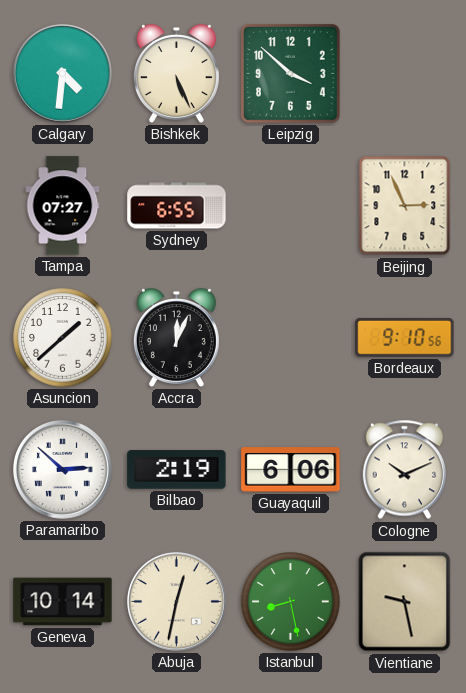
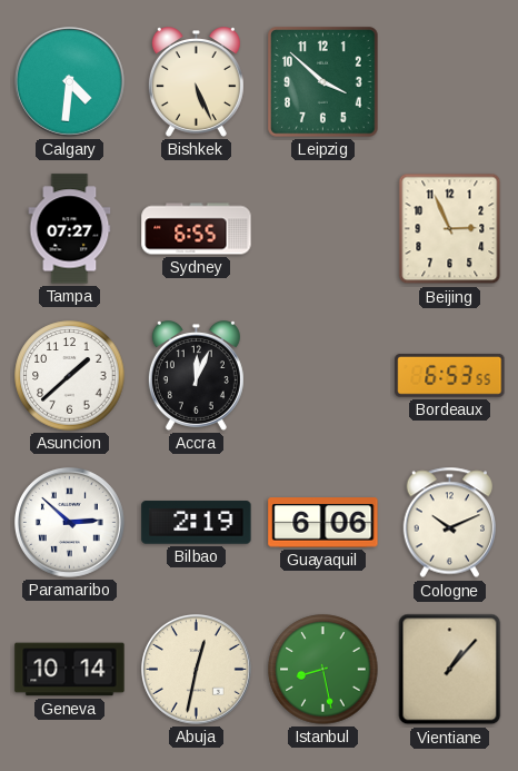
Bordeaux: 9:10 -> 6:53 (450, 375)
Vientiane: 9:28 -> 1:07 (450, 670)
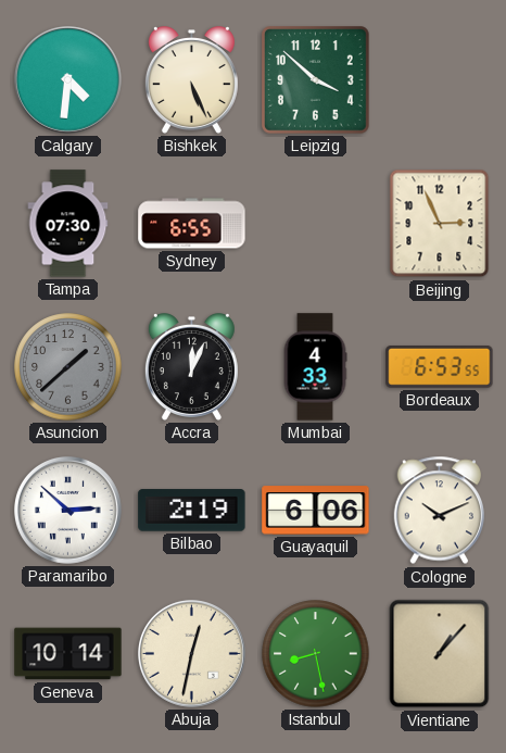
Tampa: 07:27 -> 07:30 (68, 224)
Asuncion dial: white -> grey (68, 367)
Mumbai: none -> 4:33 (315, 367)
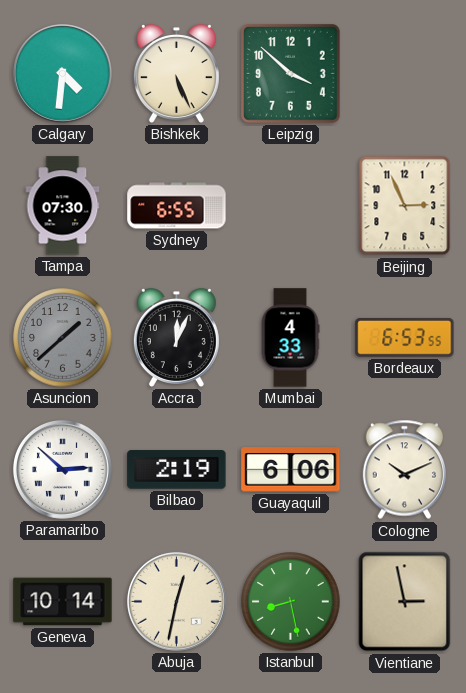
Vientiane: 1:07 -> 2:58 (405, 602)
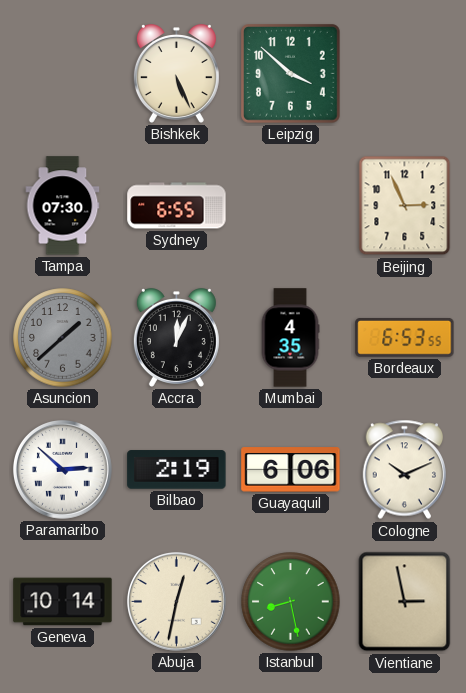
Calgary: 4:31 -> none (62, 74)
Mumbai: 4:33 -> 4:35 (290, 338)
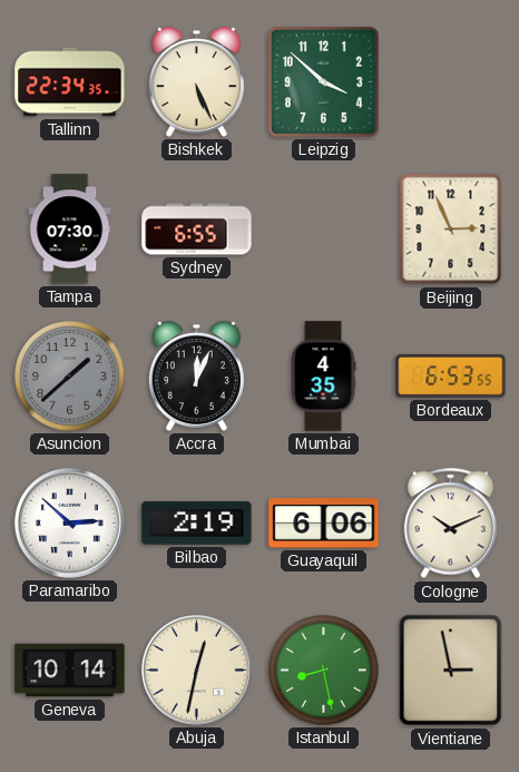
Tallinn: none -> 22:34 (70, 82)
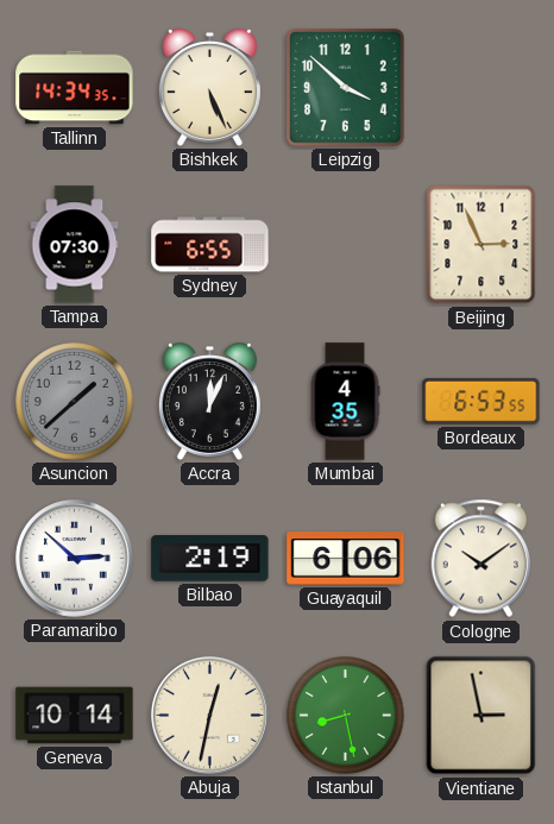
Tallinn: 22:34 -> 14:34 (75, 88)
Cologne: 10:11 -> 10:09 (481, 559)
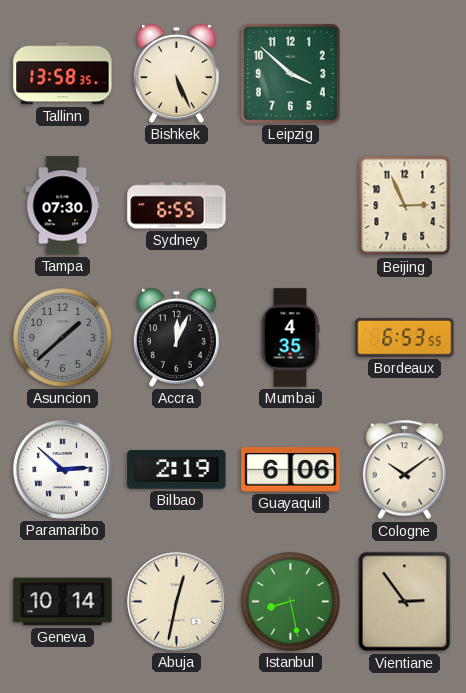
Tallinn: 14:34 -> 13:58 (63, 74)
Vientiane: 2:58 -> 2:54 (405, 602)
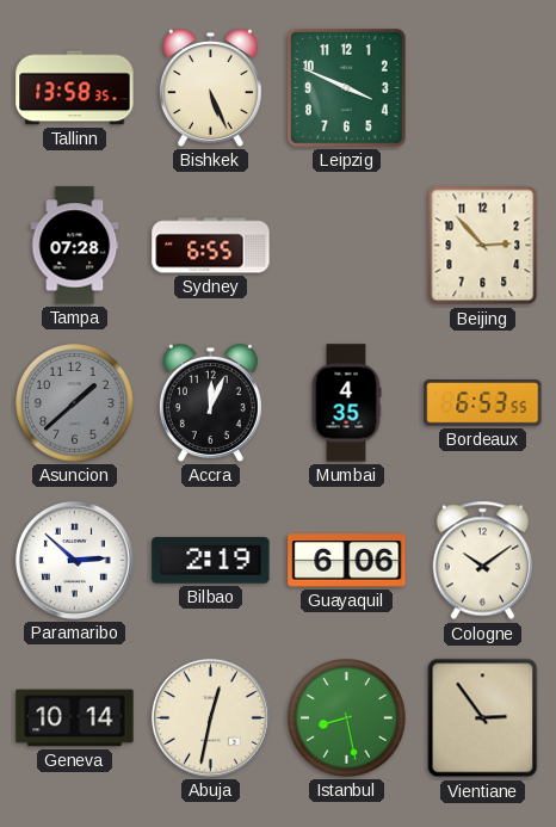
Leipzig: 3:52 -> 3:49 (347, 88)
Tampa: 07:30 -> 07:28 (75, 246)
Beijing: 2:56 -> 2:53 (483, 246)
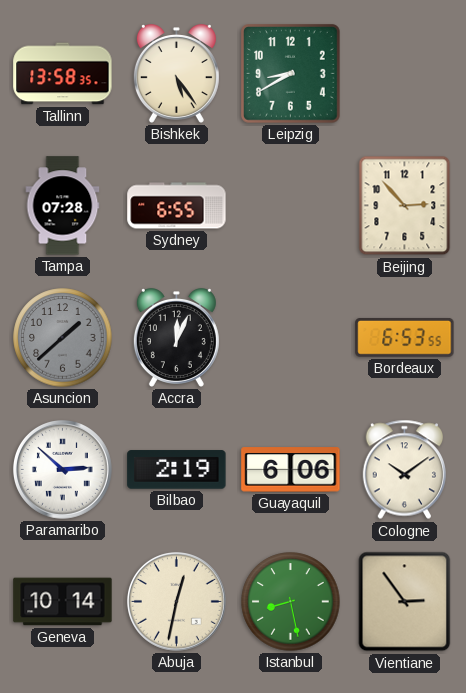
Bishkek: 5:26 -> 5:24 (176, 74)
Leipzig: 3:49 -> 8:40 (291, 74)
Mumbai: 4:35 -> none (346, 403)
